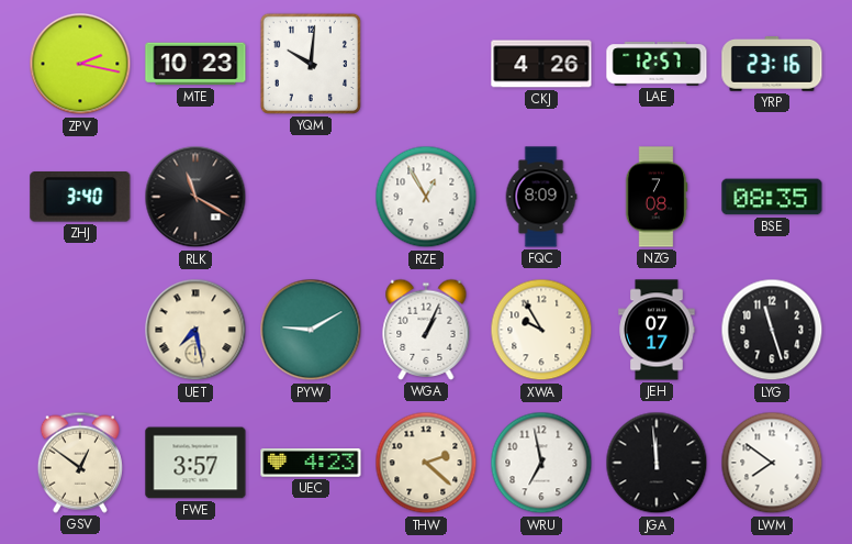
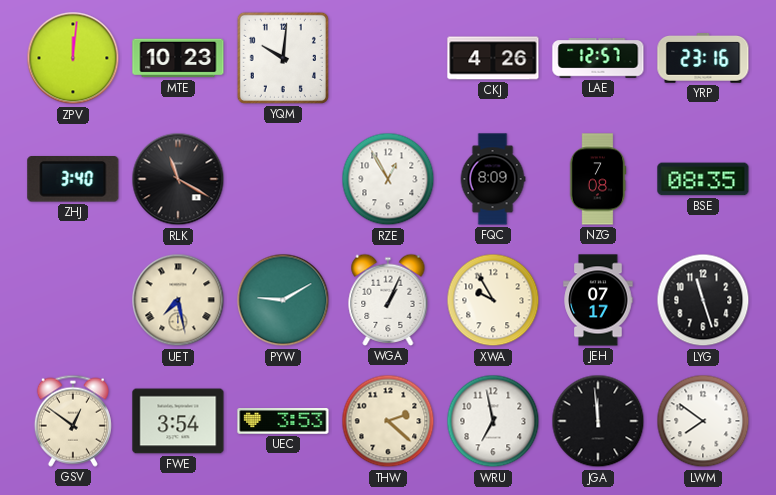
ZPV: 2:17 -> 12:01 (73, 58)
FWE: 3:57 -> 3:54 (178, 421)
UEC: 4:23 -> 3:53 (283, 421)
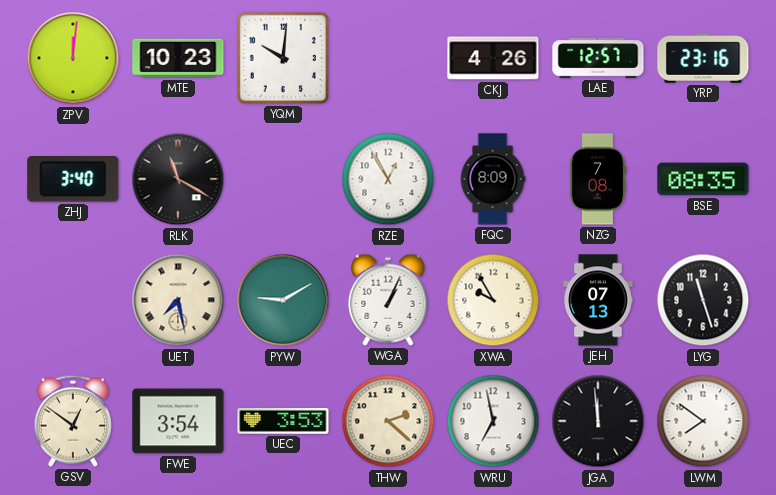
JEH: 07:17 -> 07:13 (598, 300)
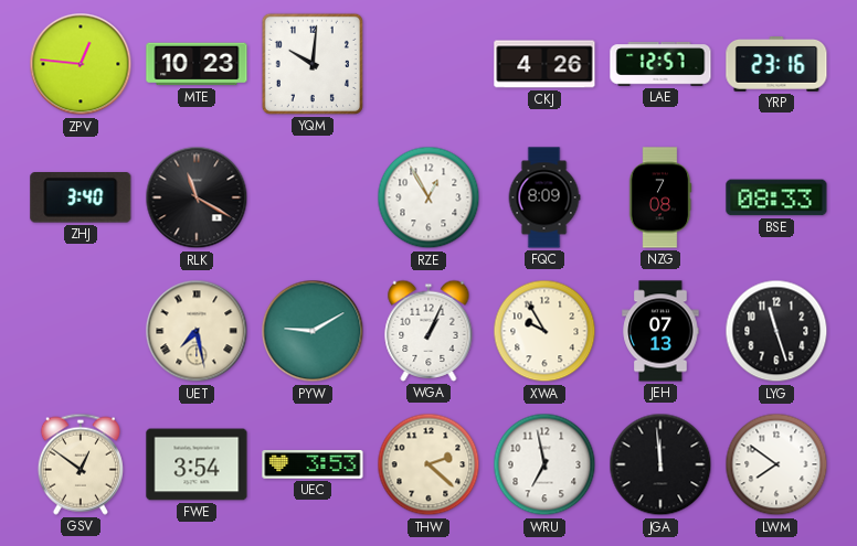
ZPV: 12:01 -> 12:46 (81, 64)
BSE: 08:35 -> 08:33 (776, 197)
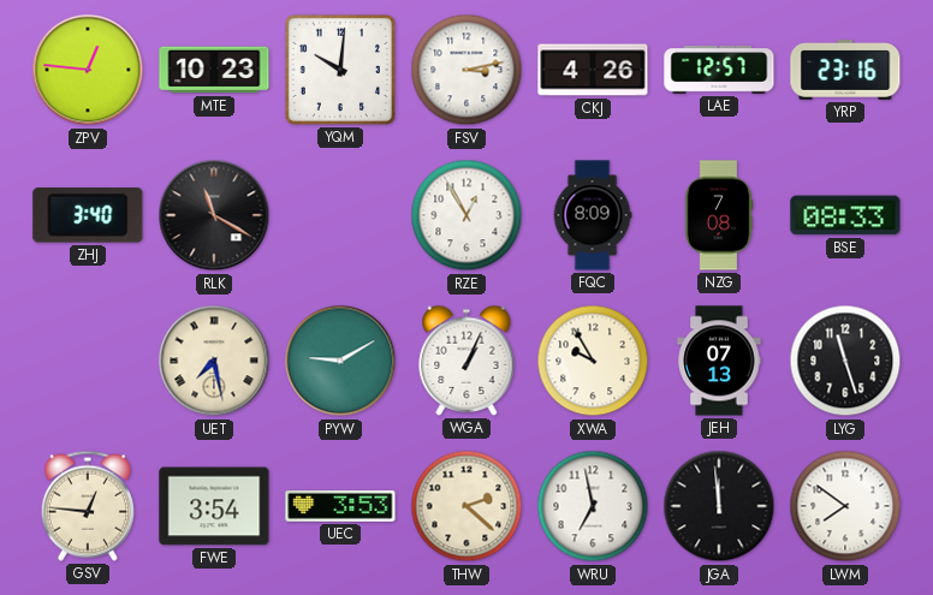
FSV: none -> 3:13 (466, 70)
GSV: 12:51 -> 12:46 (88, 506)
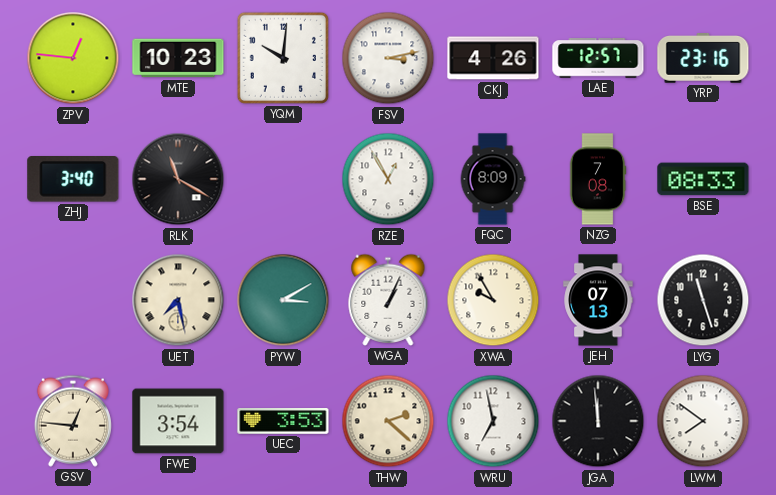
PYW: 9:10 -> 3:10 (283, 300)
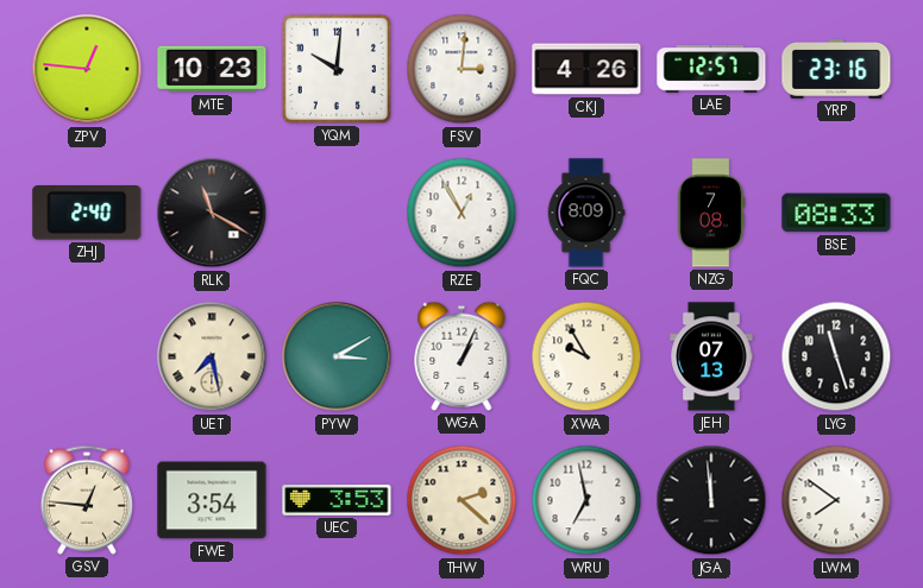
FSV: 3:13 -> 3:01 (461, 69)
ZHJ: 3:40 -> 2:40 (87, 214)
